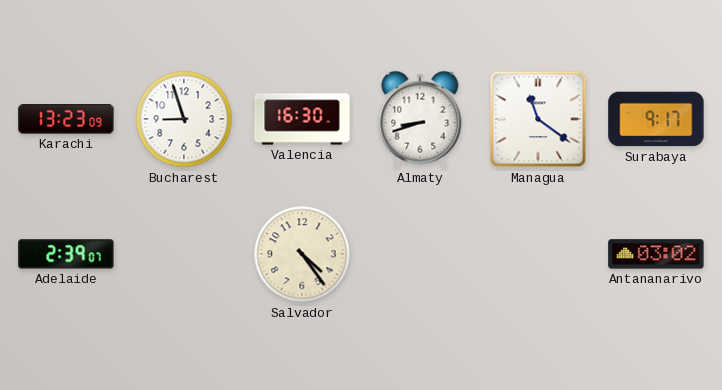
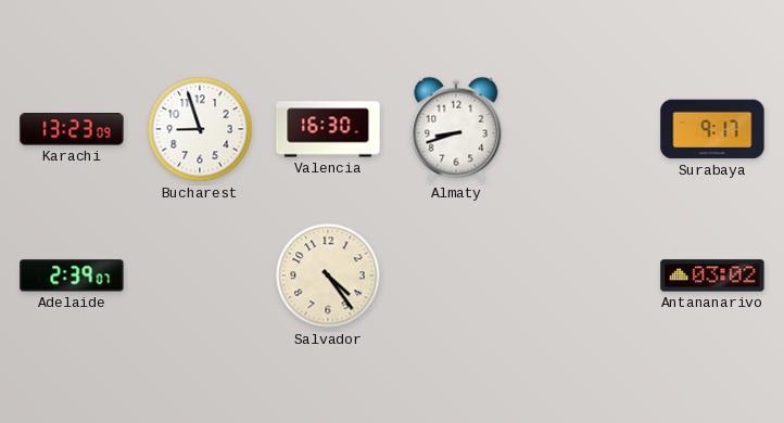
Managua: 11:21 -> none (538, 119)
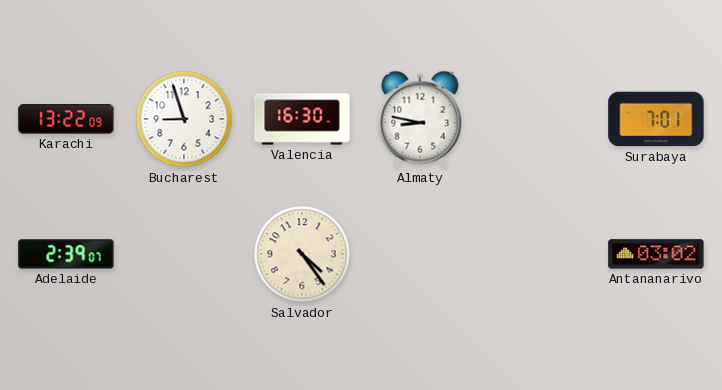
Karachi: 13:23 -> 13:22 (66, 119)
Almaty: 8:42 -> 8:47 (420, 119)
Surabaya: 9:17 -> 7:01 (656, 119)
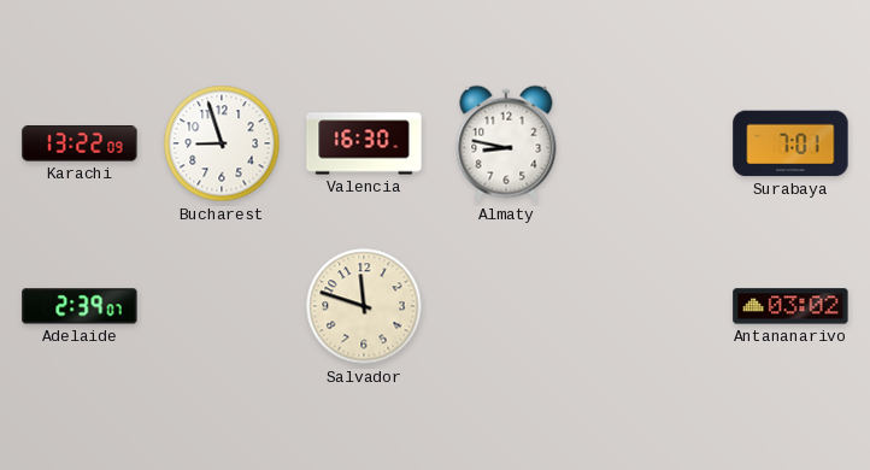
Salvador: 4:24 -> 11:48 (364, 306)
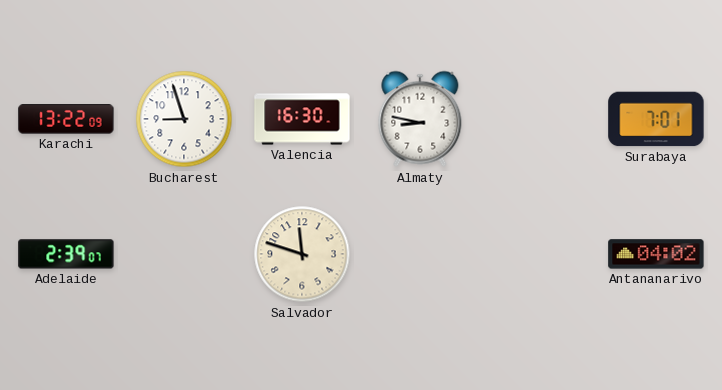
Antananarivo: 03:02 -> 04:02 (656, 254)
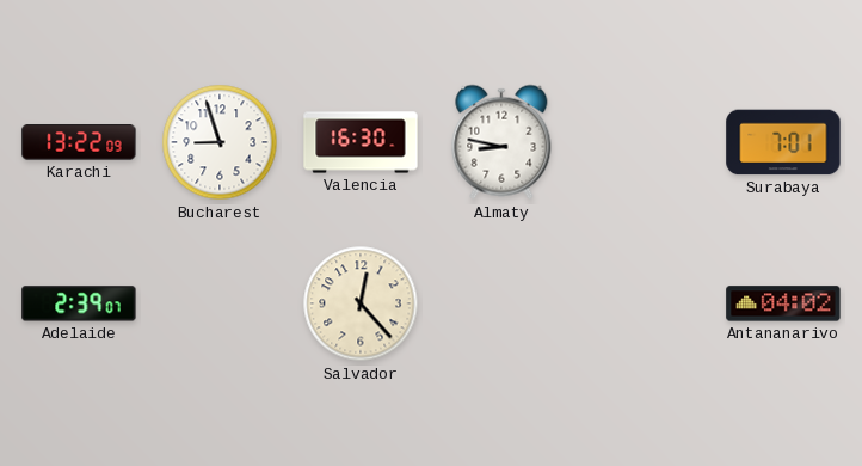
Salvador: 11:48 -> 12:23 (361, 303)
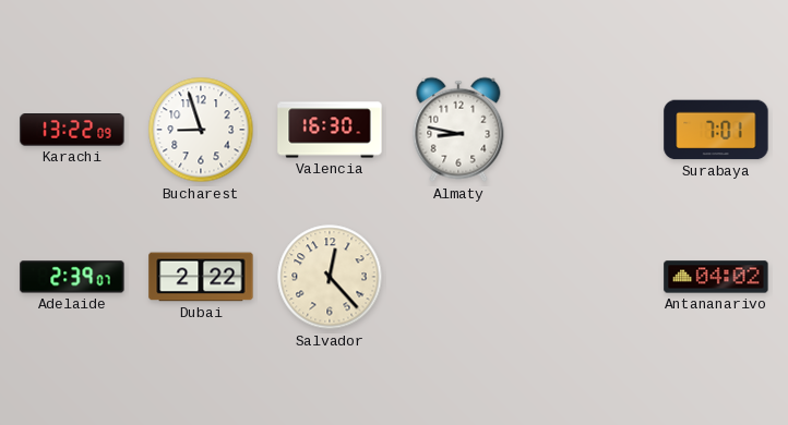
Dubai: none -> 2:22 (201, 277)
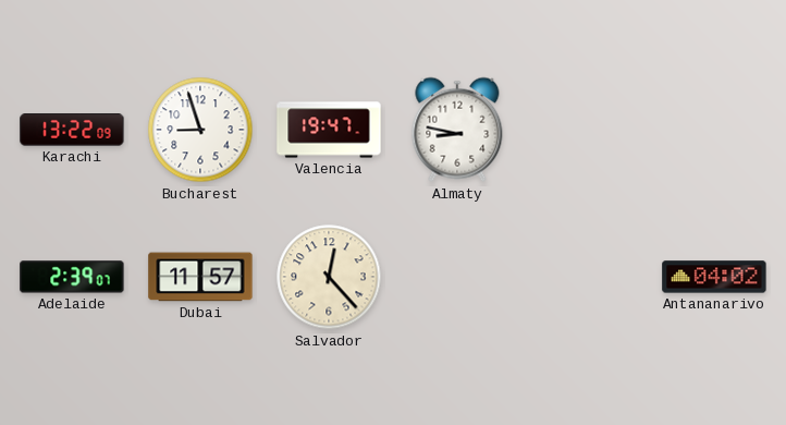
Valencia: 16:30 -> 19:47 (329, 130)
Surabaya: 7:01 -> none (716, 130)
Dubai: 2:22 -> 11:57 (200, 277)
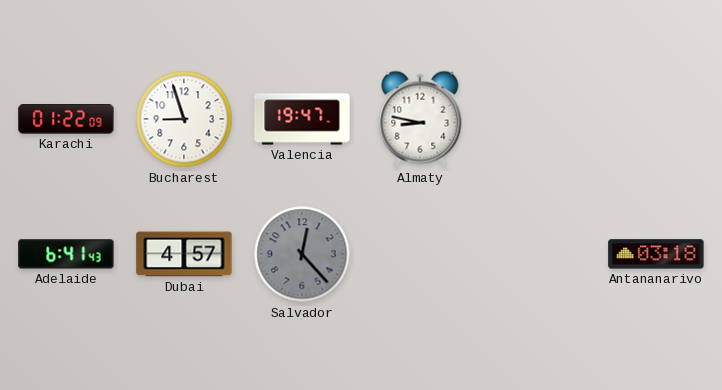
Karachi: 13:22 -> 01:22 (66, 119)
Adelaide: 2:39 -> 6:41 (66, 254)
Dubai: 11:57 -> 4:57 (184, 254)
Salvador dial: cream -> grey (302, 254)
Antananarivo: 04:02 -> 03:18 (656, 254)
